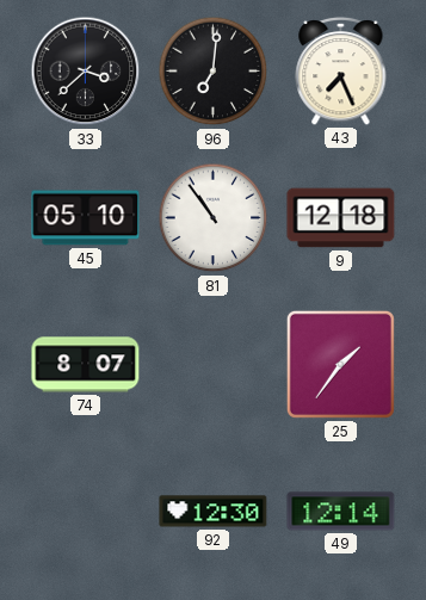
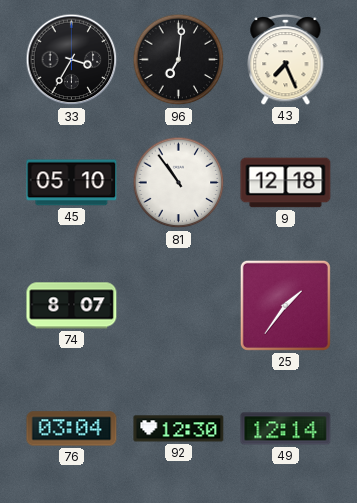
33: 3:38 -> 3:35 (72, 60)
76: none -> 03:04 (72, 429)
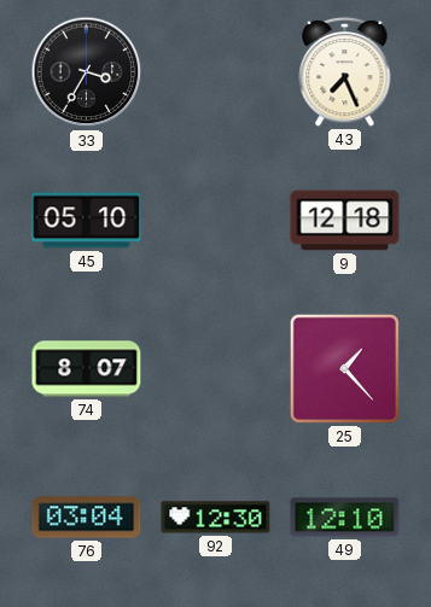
96: 7:01 -> none (179, 60)
81: 10:54 -> none (179, 183)
25: 1:36 -> 1:23 (344, 368)
49: 12:14 -> 12:10 (345, 518)
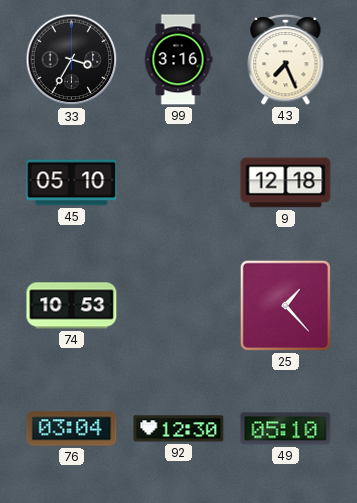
99: none -> 3:16 (178, 60)
74: 8:07 -> 10:53 (72, 306)
49: 12:10 -> 05:10 (286, 429)
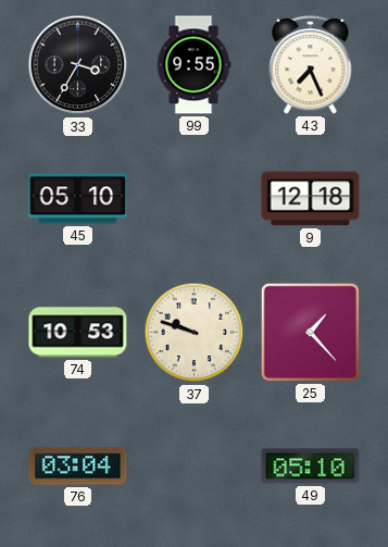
99: 3:16 -> 9:55 (193, 65)
37: none -> 9:48 (195, 333)
92: 12:30 -> none (179, 429)
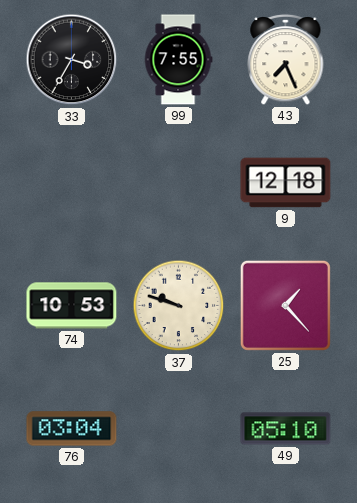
99: 9:55 -> 7:55 (178, 60)
45: 05:10 -> none (78, 199)
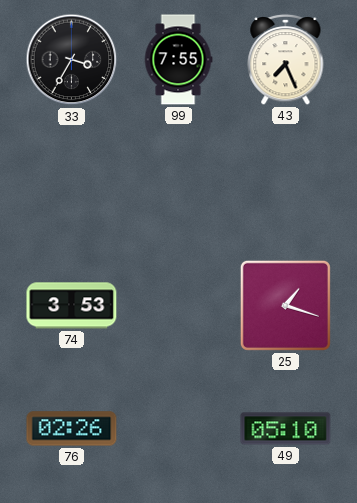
9: 12:18 -> none (286, 183)
74: 10:53 -> 3:53 (72, 306)
37: 9:48 -> none (179, 306)
25: 1:23 -> 1:18 (285, 305)
76: 03:04 -> 02:26 (72, 429)
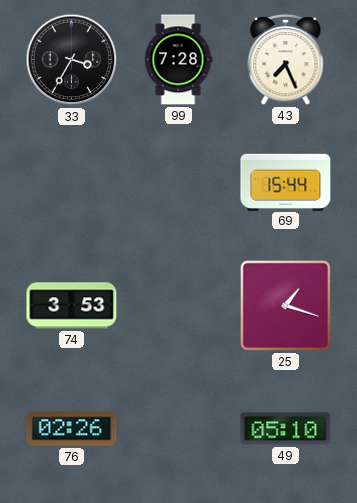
99: 7:55 -> 7:28 (178, 60)
69: none -> 15:44 (286, 182)
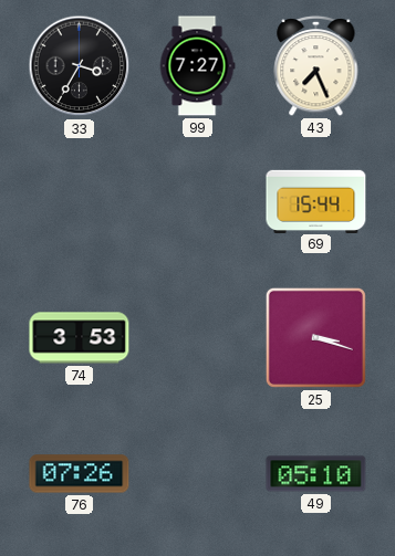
99: 7:28 -> 7:27 (197, 66)
25: 1:18 -> 3:18 (315, 337)
76: 02:26 -> 07:26 (80, 474)
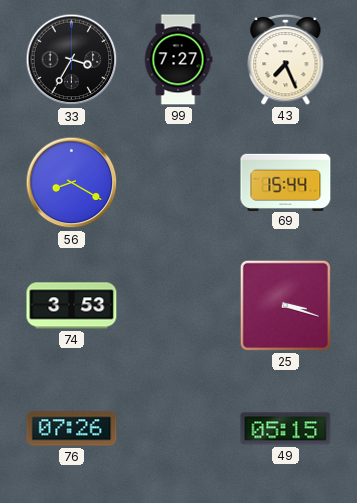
56: none -> 8:20 (72, 183)
49: 05:10 -> 05:15 (286, 429)
